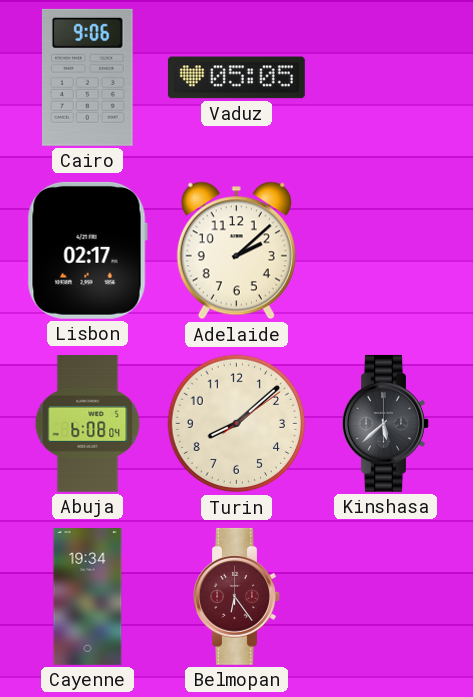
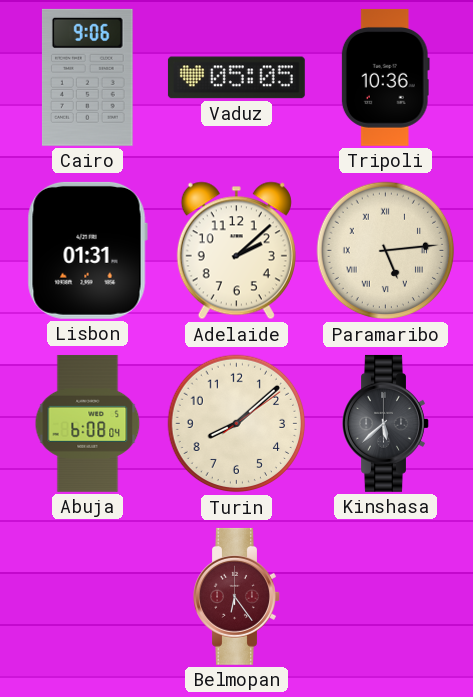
Tripoli: none -> 10:36 (385, 77)
Lisbon: 02:17 -> 01:31 (87, 250)
Paramaribo: none -> 5:14 (386, 251)
Cayenne: 19:34 -> none (88, 596)
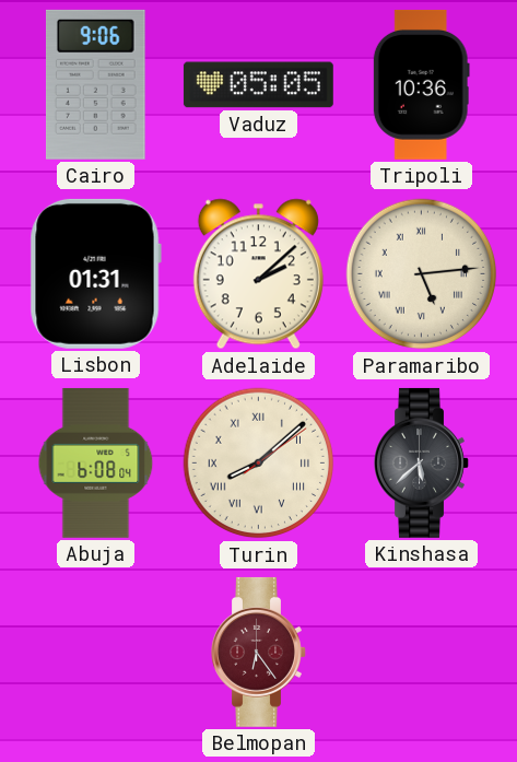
Turin numerals: Arabic -> Roman (259, 464)
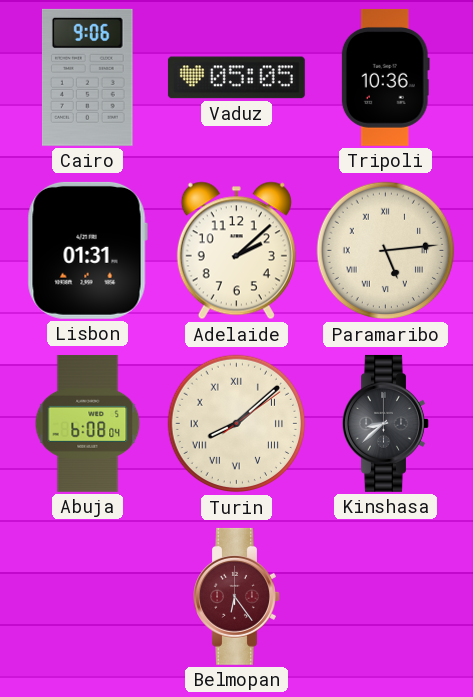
Kinshasa: 5:38 -> 8:38 (386, 423)
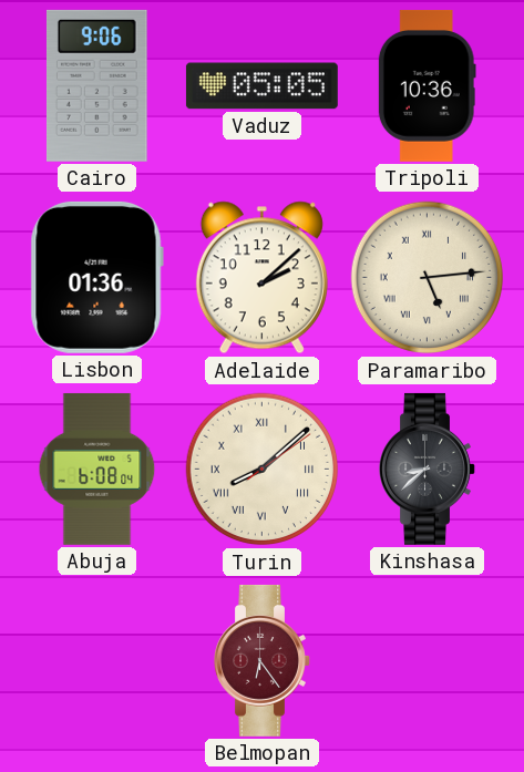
Lisbon: 01:31 -> 01:36 (96, 277)
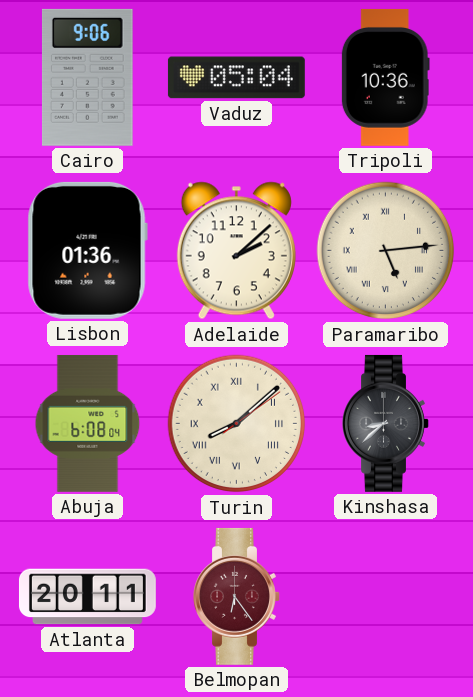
Vaduz: 05:05 -> 05:04 (236, 78)
Atlanta: none -> 20:11 (87, 597)
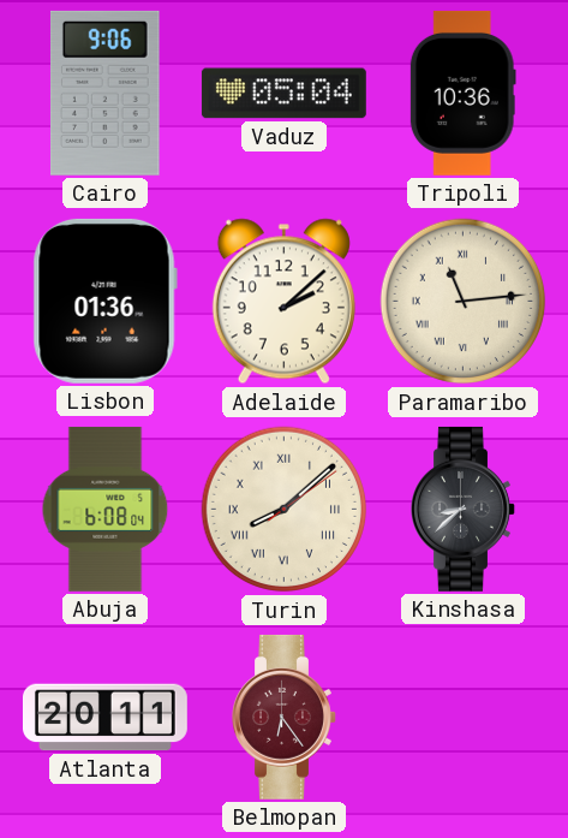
Paramaribo: 5:14 -> 11:14 (464, 302)
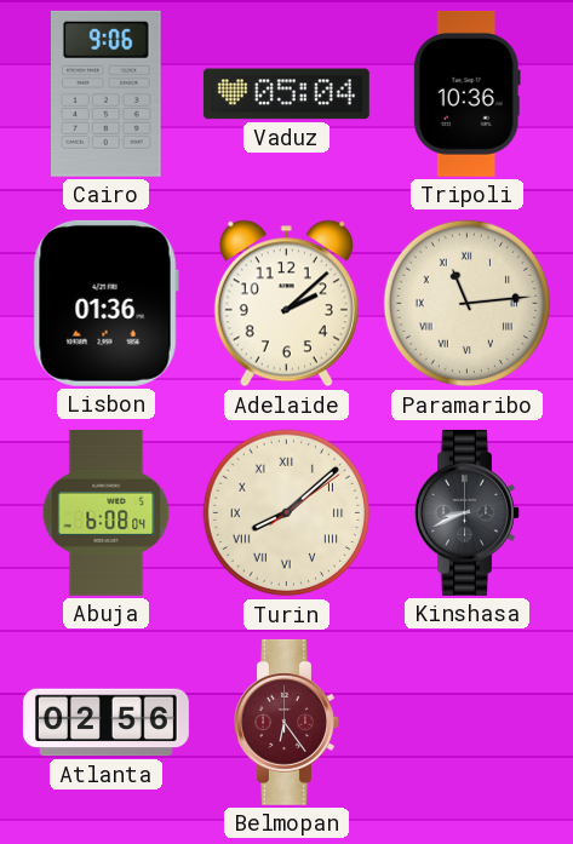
Kinshasa: 8:38 -> 8:41 (468, 512)
Atlanta: 20:11 -> 02:56 (105, 723)
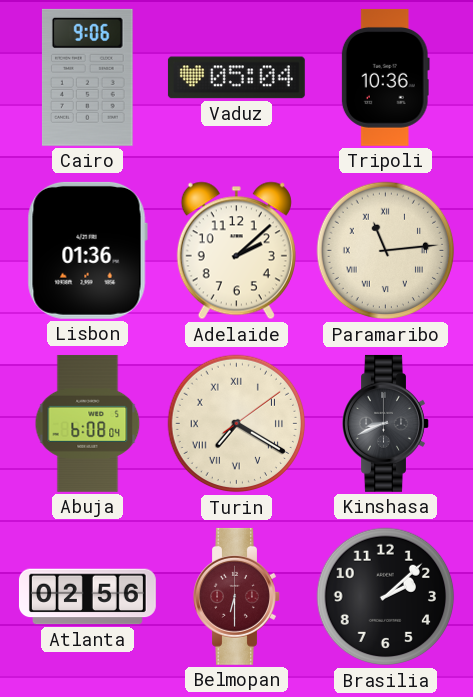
Turin: 8:08 -> 7:20 (237, 424)
Belmopan: 6:24 -> 6:30 (237, 596)
Brasilia: none -> 2:08 (386, 597)
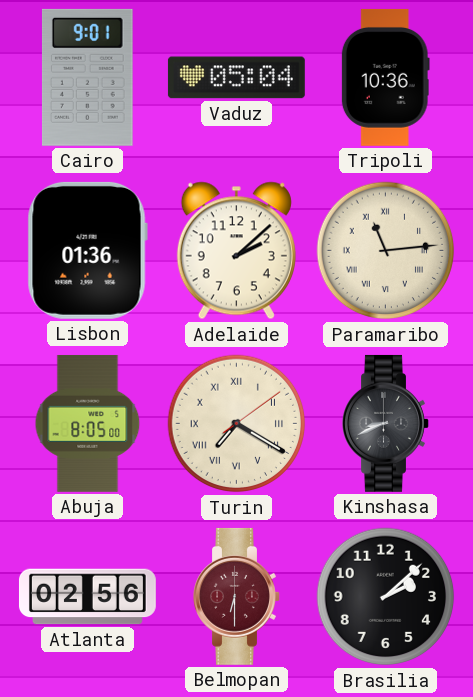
Cairo: 9:06 -> 9:01 (87, 77)
Abuja: 6:08 -> 8:05 (88, 423)
